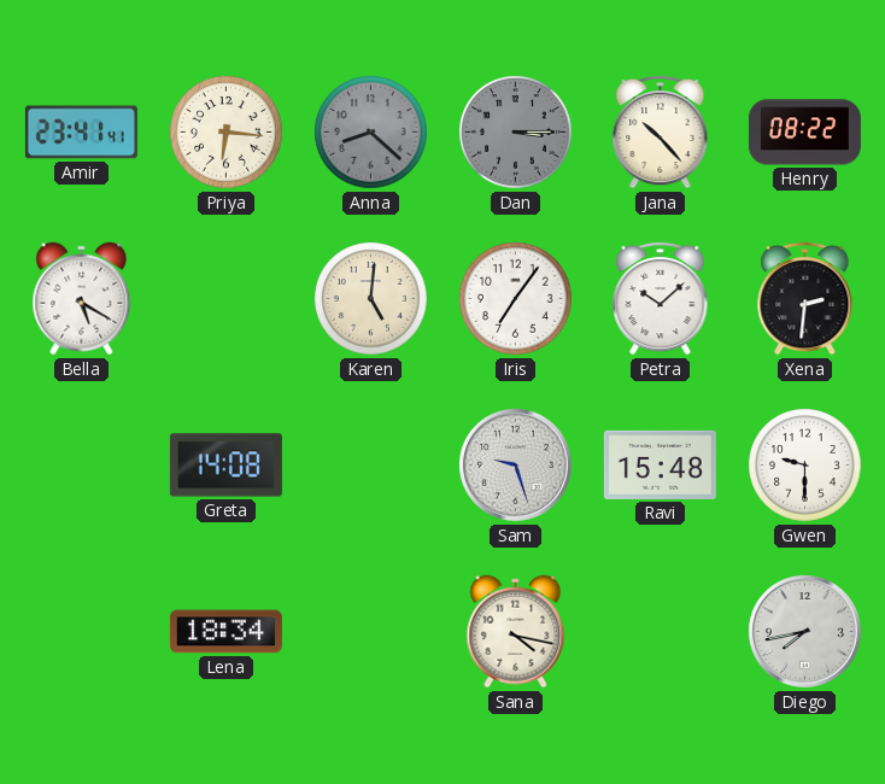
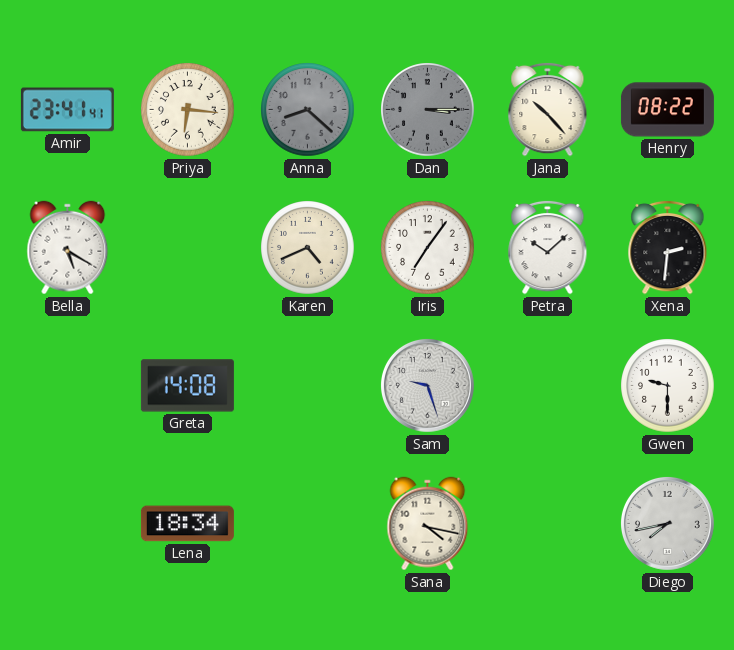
Karen: 5:01 -> 4:41 (308, 248)
Ravi: 15:48 -> none (660, 464)
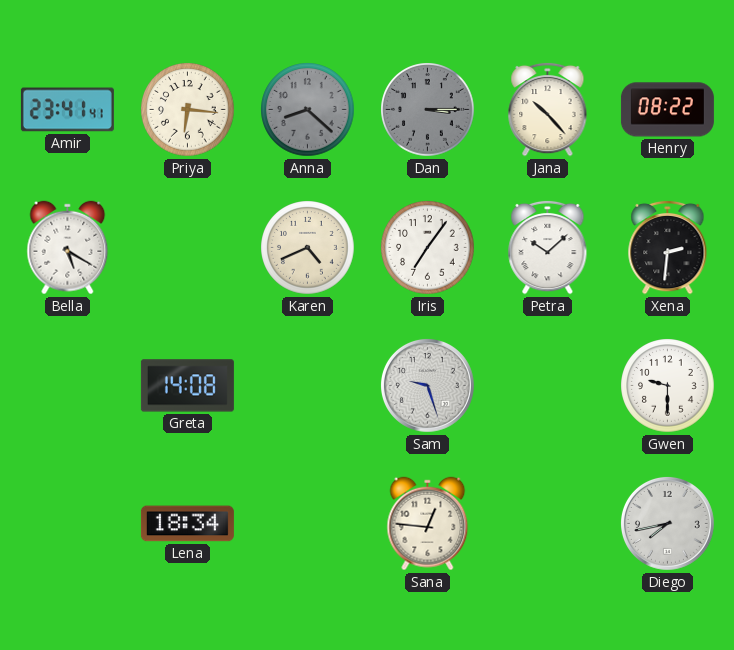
Sana: 4:17 -> 12:46 (428, 524)
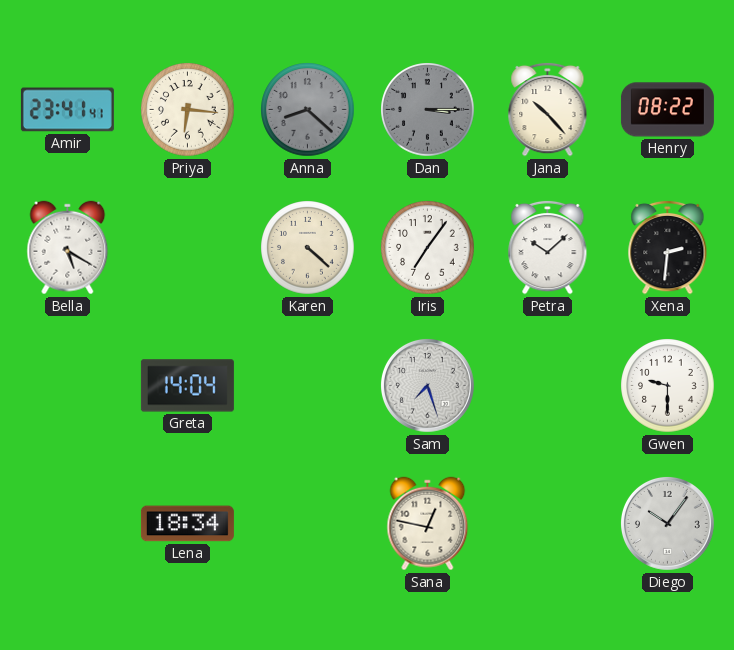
Karen: 4:41 -> 4:22 (308, 248)
Greta: 14:08 -> 14:04 (187, 386)
Sam: 9:27 -> 7:27 (427, 385)
Sana: 12:46 -> 12:47 (428, 524)
Diego: 7:43 -> 10:06 (667, 523)
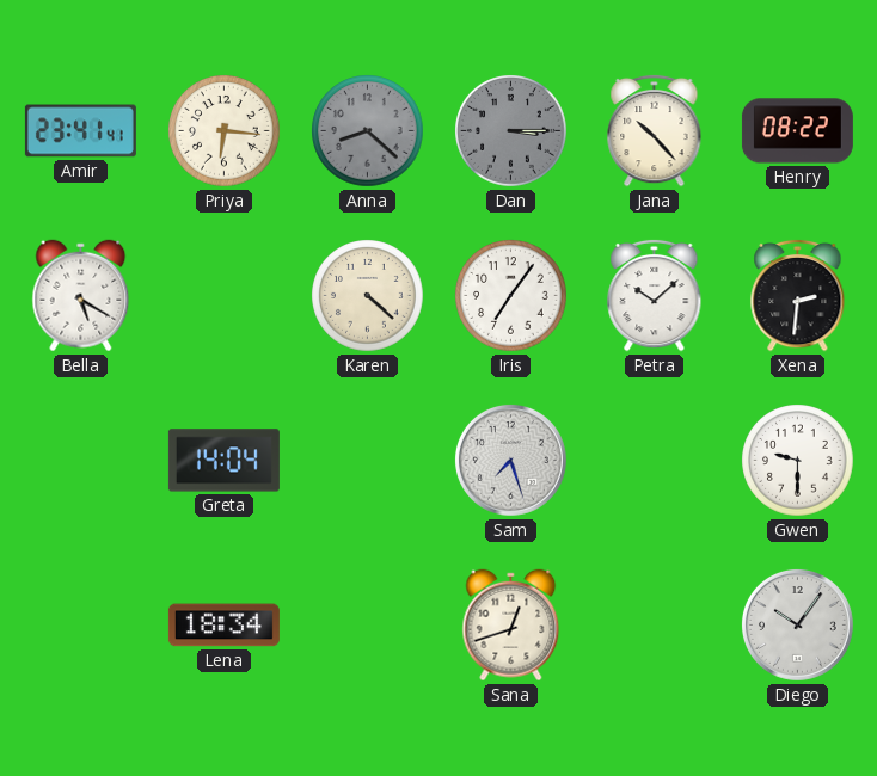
Sana: 12:47 -> 12:42 (511, 626)
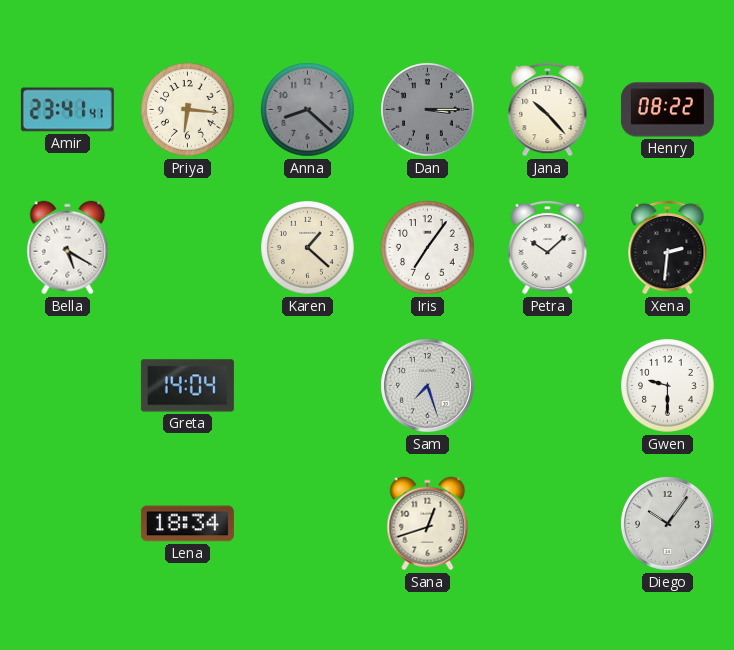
Karen: 4:22 -> 1:22 (308, 248)
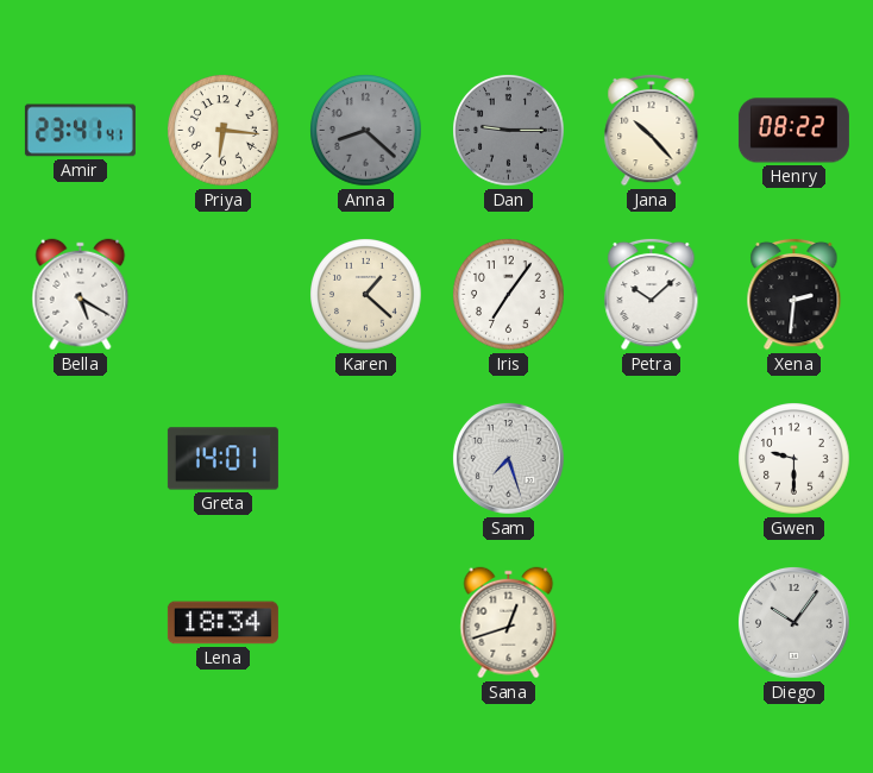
Dan: 3:15 -> 9:15 (509, 131)
Greta: 14:04 -> 14:01 (222, 459)
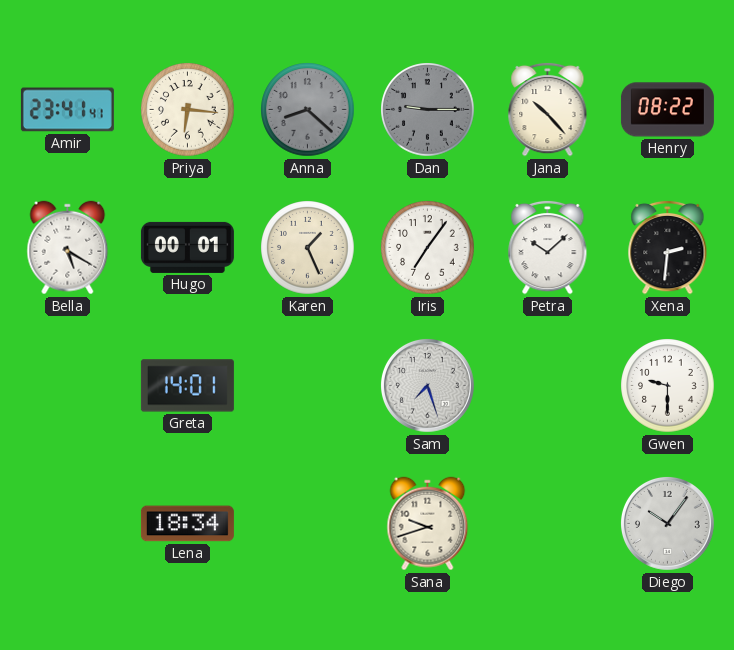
Hugo: none -> 00:01 (187, 247)
Karen: 1:22 -> 1:26 (308, 248)
Sana: 12:42 -> 9:42 (428, 524)
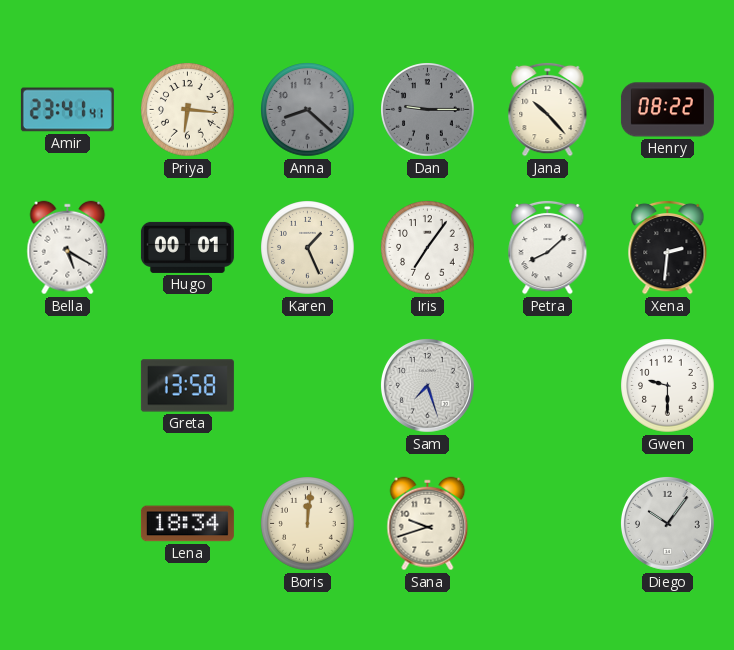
Petra: 10:08 -> 8:08 (548, 247)
Greta: 14:01 -> 13:58 (187, 386)
Boris: none -> 12:01 (308, 524)
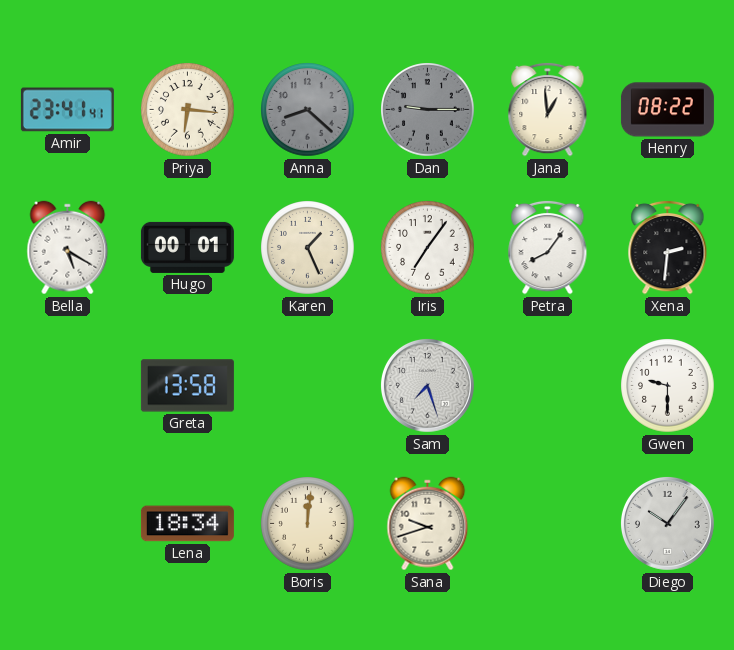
Jana: 10:23 -> 12:59 (548, 109)
Petra: 8:08 -> 8:06 (548, 247)
